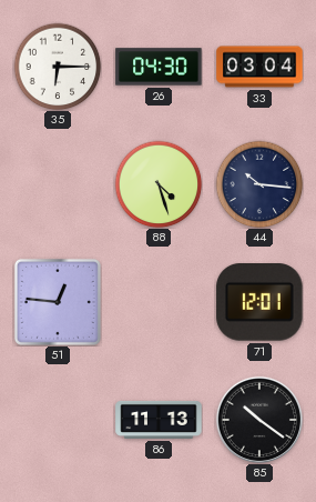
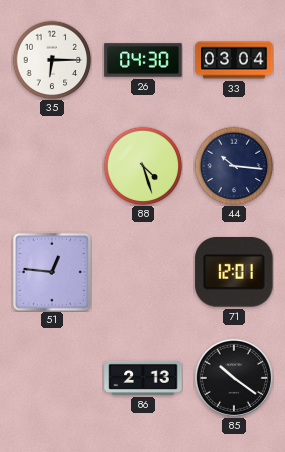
86: 11:13 -> 2:13 (143, 378)
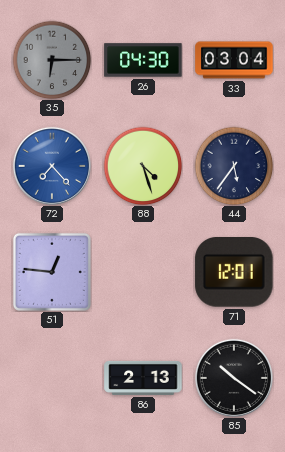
35 dial: white -> grey (52, 60)
72: none -> 7:23 (52, 166)
44: 10:16 -> 5:36 (234, 166)
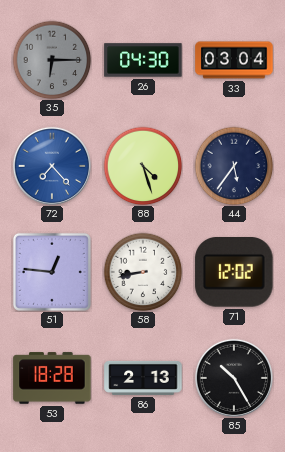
58: none -> 8:43 (143, 272)
71: 12:01 -> 12:02 (234, 272)
53: none -> 18:28 (52, 378)
85: 10:21 -> 10:25 (234, 378)
